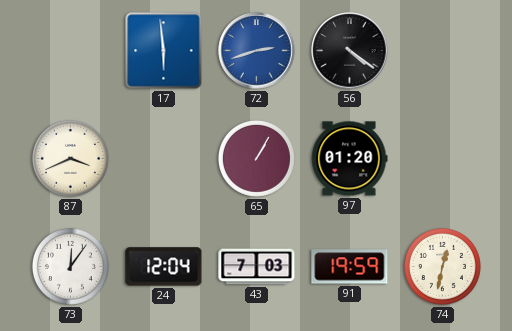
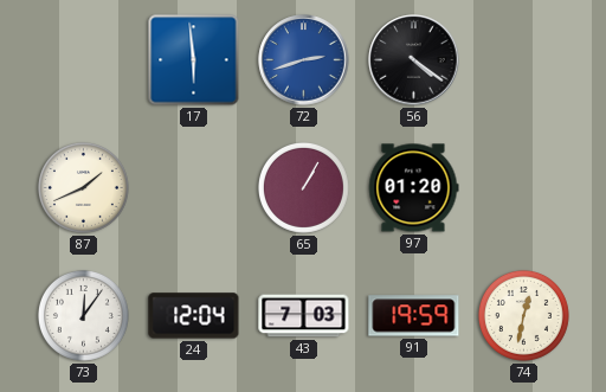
87: 3:41 -> 1:41 (83, 187)
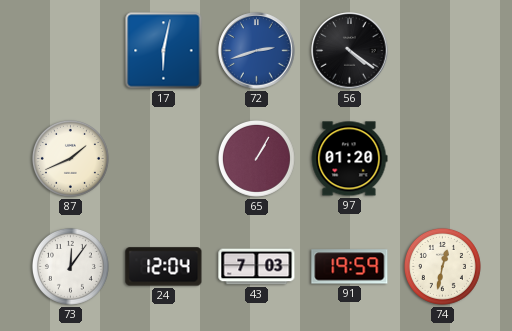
17: 5:59 -> 6:02 (164, 51)
